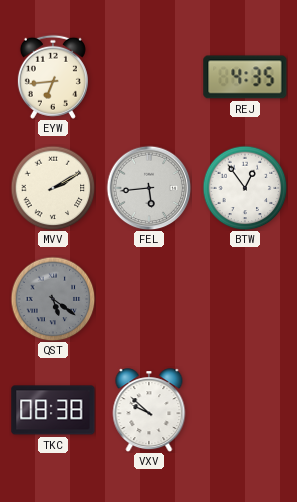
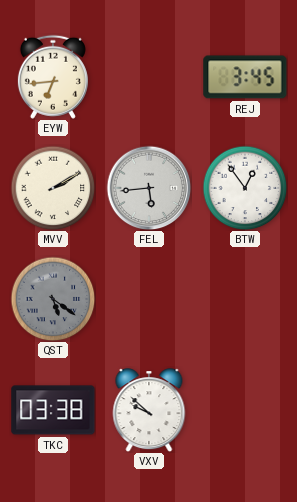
REJ: 4:35 -> 3:45 (245, 77)
TKC: 08:38 -> 03:38 (53, 410)
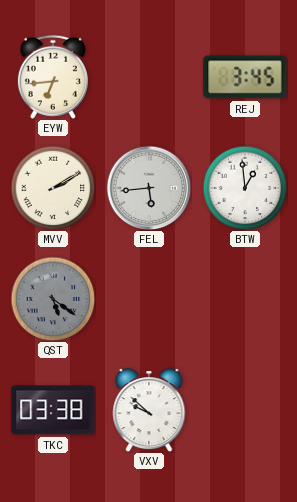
BTW: 12:54 -> 12:59 (245, 188)
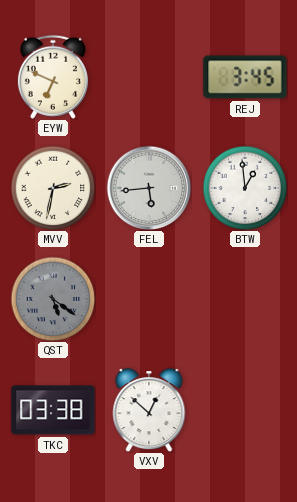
EYW: 6:44 -> 6:49 (53, 77)
MVV: 2:10 -> 2:32 (53, 188)
VXV: 9:52 -> 12:52 (149, 410)
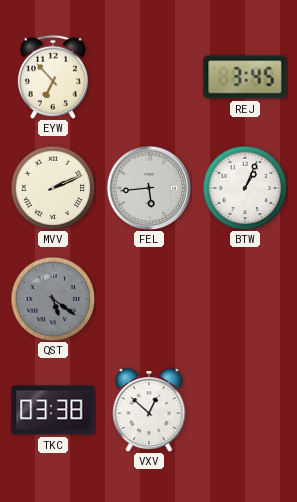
EYW: 6:49 -> 6:53 (53, 77)
MVV: 2:32 -> 2:11 (53, 188)
BTW: 12:59 -> 1:04 (245, 188)
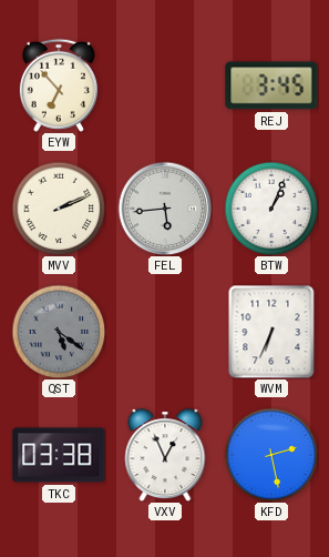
WVM: none -> 6:34 (271, 332)
VXV: 12:52 -> 12:56 (165, 455)
KFD: none -> 2:28 (271, 455)
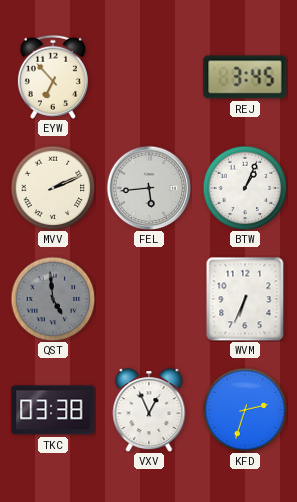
QST: 5:21 -> 4:59 (53, 299)
KFD: 2:28 -> 2:33 (245, 410)
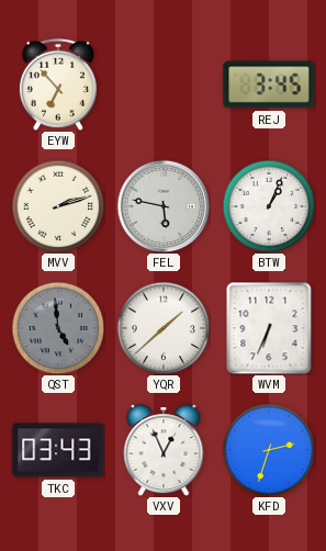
MVV: 2:11 -> 2:12 (58, 206)
FEL: 5:44 -> 5:47 (164, 206)
YQR: none -> 1:38 (164, 328)
TKC: 03:38 -> 03:43 (58, 450)
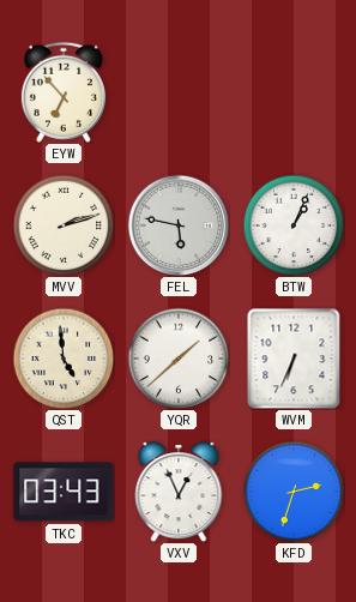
REJ: 3:45 -> none (269, 85)
QST dial: grey -> cream (64, 359)
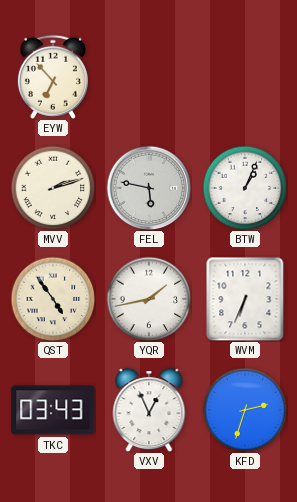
QST: 4:59 -> 4:54 (53, 299)
YQR: 1:38 -> 1:43 (149, 299)
